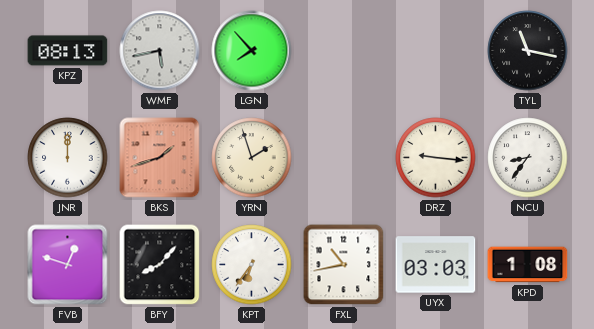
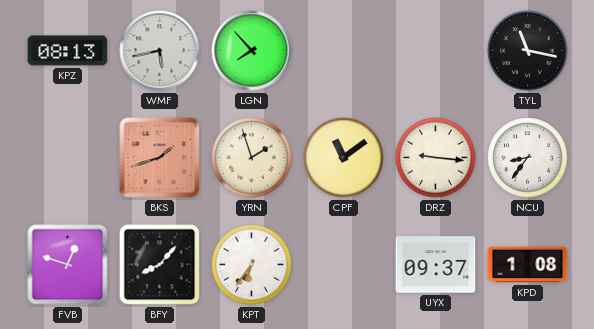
JNR: 12:00 -> none (68, 158)
CPF: none -> 11:09 (344, 158)
FXL: 10:43 -> none (344, 265)
UYX: 03:03 -> 09:37 (436, 265)
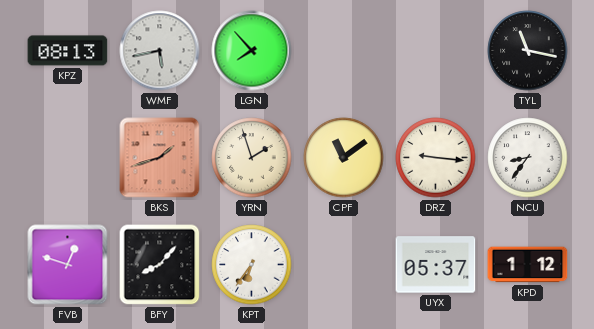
UYX: 09:37 -> 05:37 (436, 265)
KPD: 1:08 -> 1:12 (528, 265)
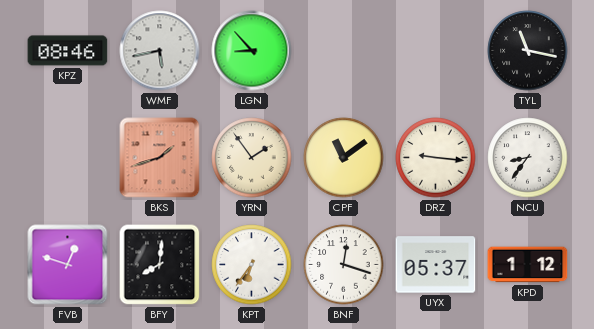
KPZ: 08:13 -> 08:46 (68, 51)
LGN: 7:53 -> 8:53 (252, 51)
YRN: 1:57 -> 1:54 (252, 158)
BFY: 8:07 -> 8:01 (160, 265)
BNF: none -> 12:18 (344, 265)
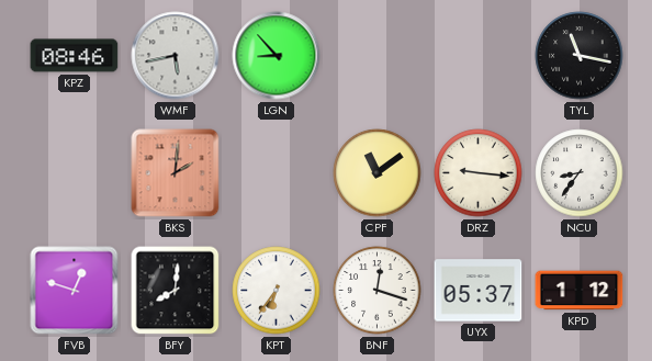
BKS: 1:42 -> 2:01 (176, 173)
YRN: 1:54 -> none (252, 158)
